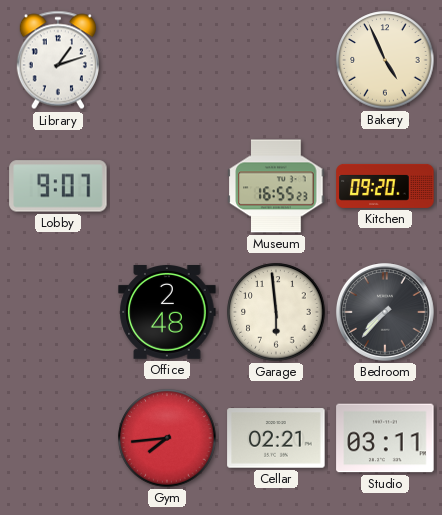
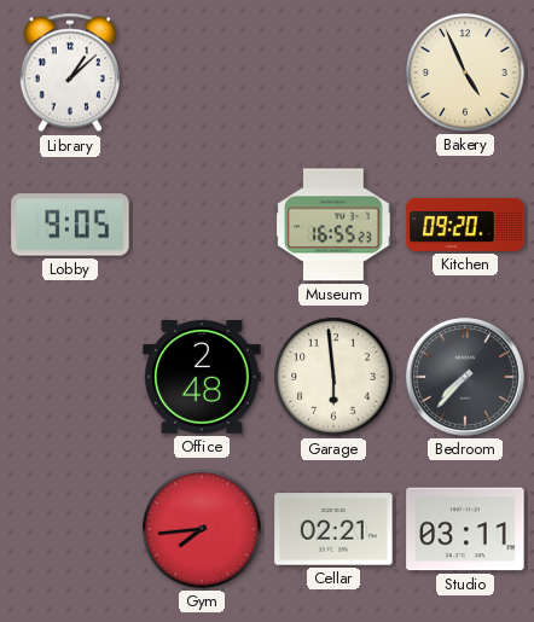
Library: 1:12 -> 1:08 (70, 72)
Lobby: 9:07 -> 9:05 (70, 225)
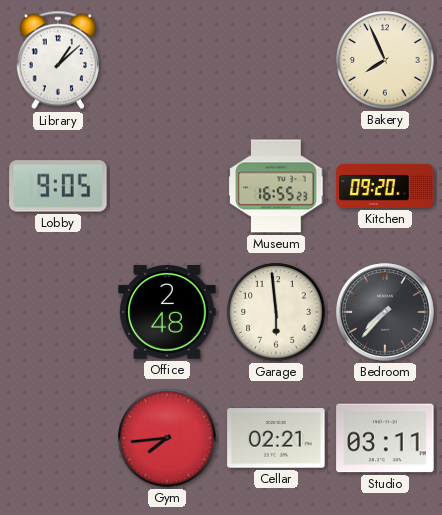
Bakery: 4:56 -> 7:56 (385, 60)
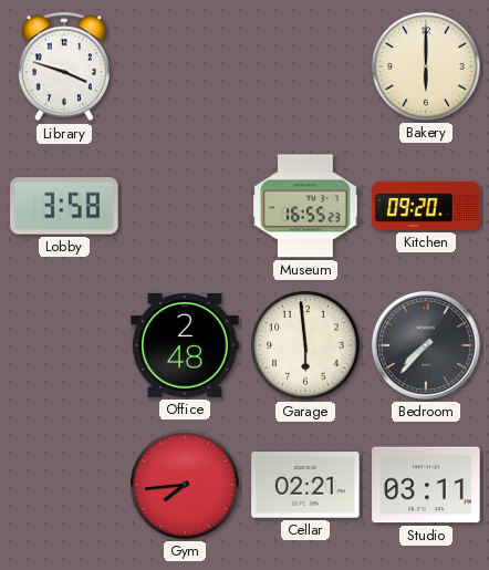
Library: 1:08 -> 3:48 (64, 66)
Bakery: 7:56 -> 6:00 (426, 66)
Lobby: 9:05 -> 3:58 (64, 206)
